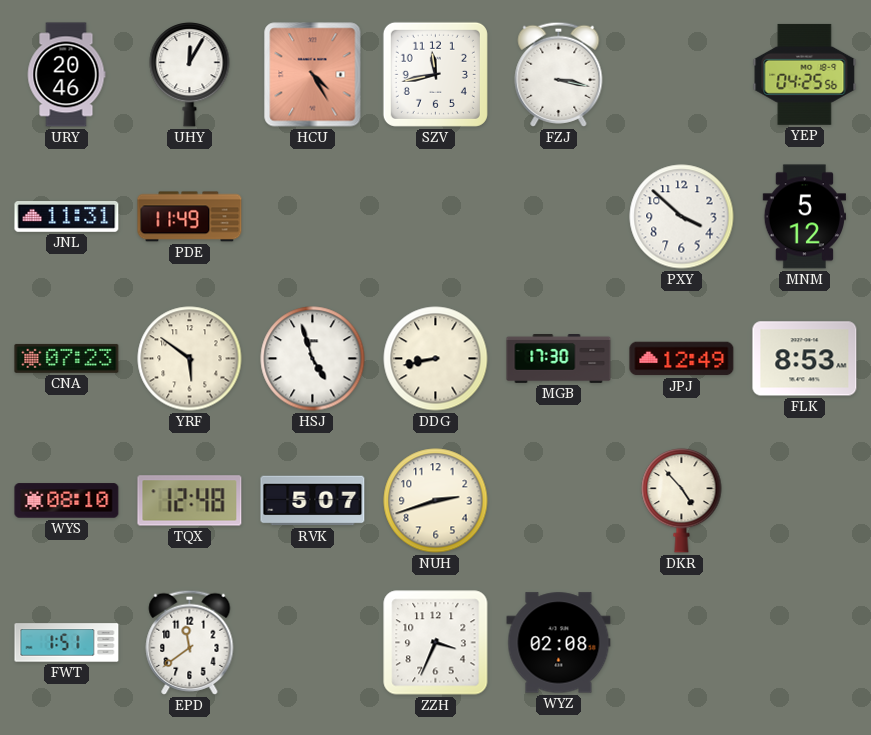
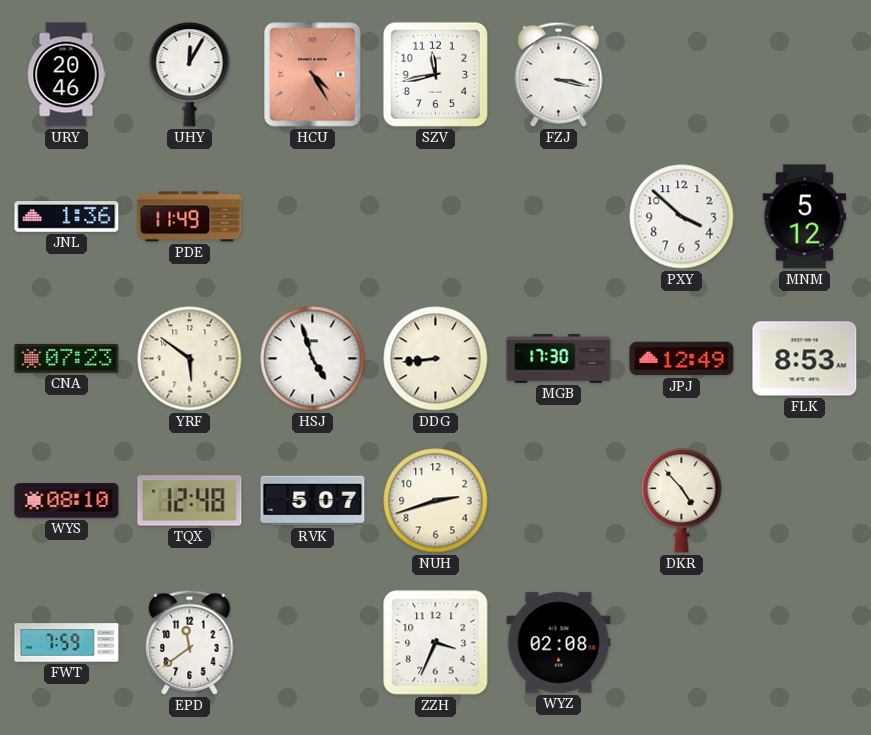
YEP: 04:25 -> none (805, 74)
JNL: 11:31 -> 1:36 (67, 217)
DDG: 8:43 -> 8:44 (436, 359)
FWT: 1:51 -> 7:59 (67, 643)
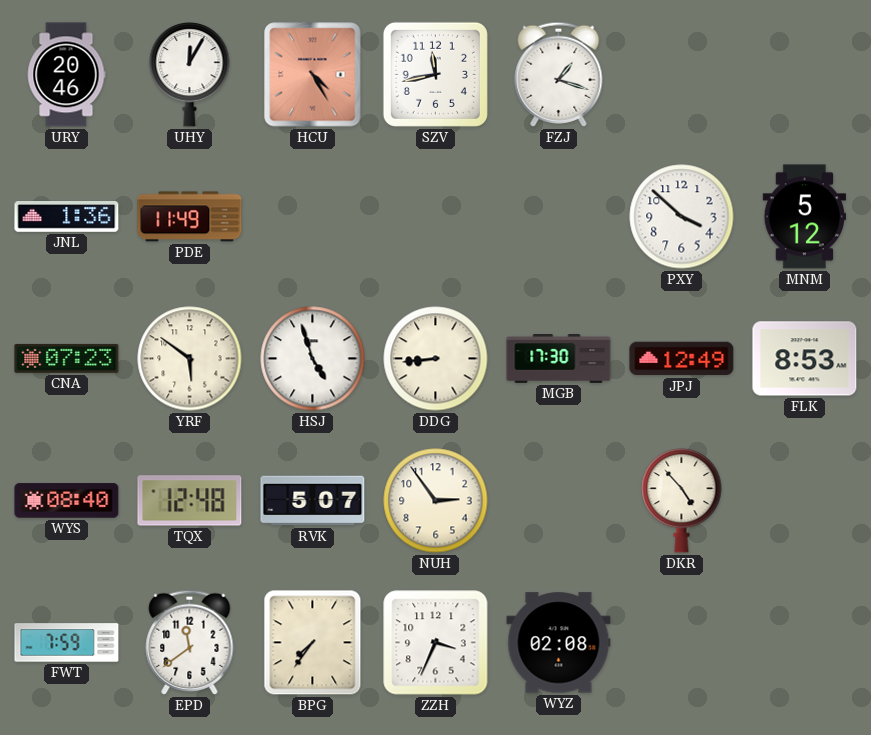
FZJ: 3:17 -> 1:18 (559, 74)
WYS: 08:10 -> 08:40 (67, 501)
NUH: 2:42 -> 2:54 (436, 501)
BPG: none -> 7:36 (313, 643)
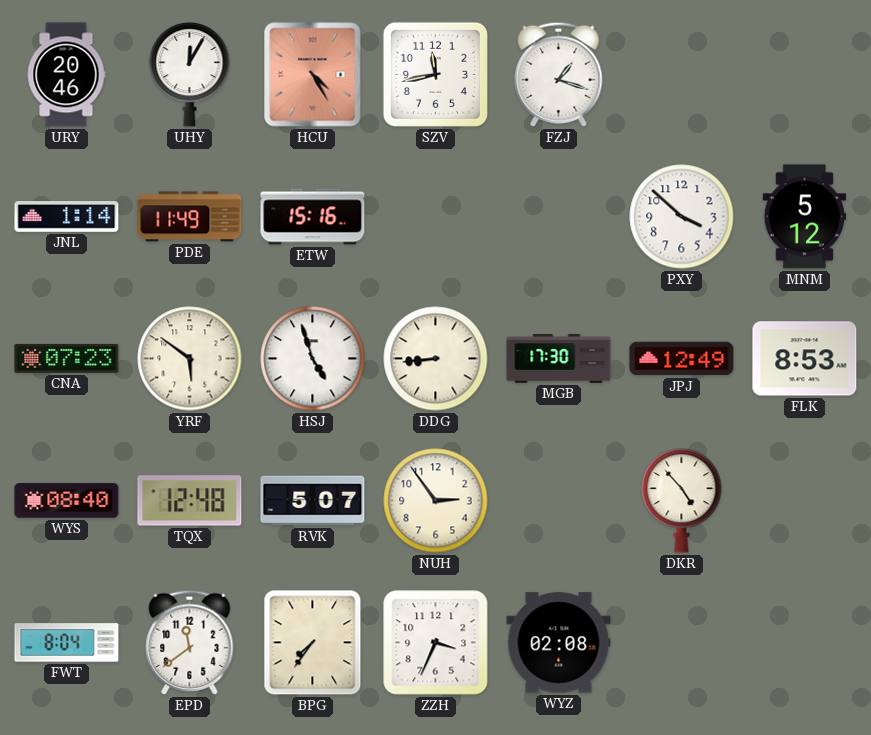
JNL: 1:36 -> 1:14 (67, 217)
ETW: none -> 15:16 (313, 217)
FWT: 7:59 -> 8:04 (67, 643)
